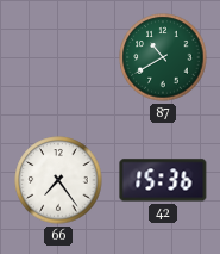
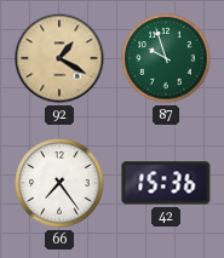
92: none -> 1:20 (59, 58)
87: 10:40 -> 9:57 (166, 58)
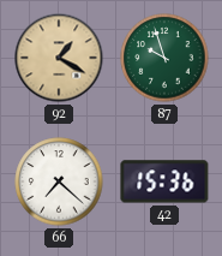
66: 7:24 -> 7:22 (59, 181)
